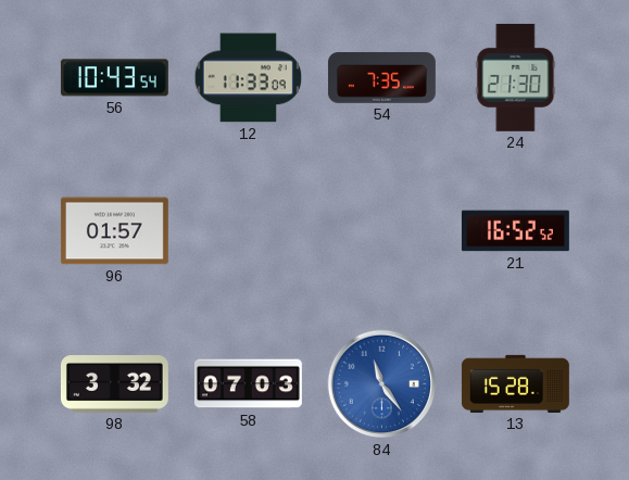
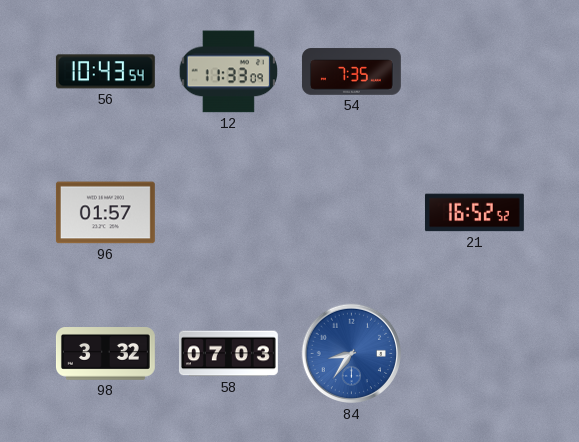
24: 21:30 -> none (516, 77)
84: 11:24 -> 8:36 (352, 354)
13: 15:28 -> none (515, 383)
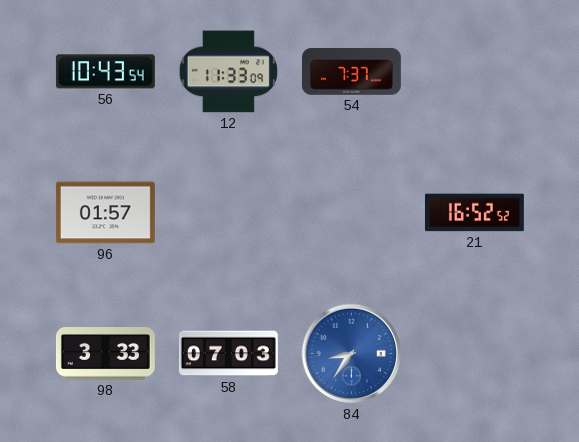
54: 7:35 -> 7:37 (351, 72)
98: 3:32 -> 3:33 (105, 354)
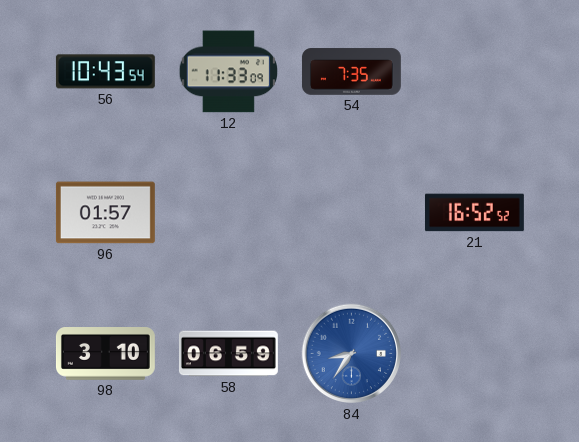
54: 7:37 -> 7:35 (351, 72)
98: 3:33 -> 3:10 (105, 354)
58: 07:03 -> 06:59 (228, 354)
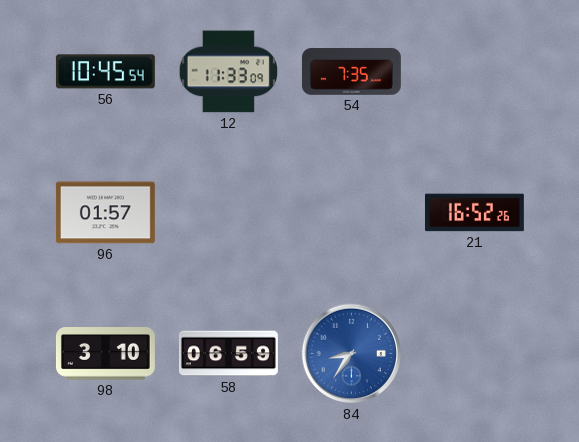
56: 10:43 -> 10:45 (105, 72)
21: 16:52:52 -> 16:52:26 (474, 213)
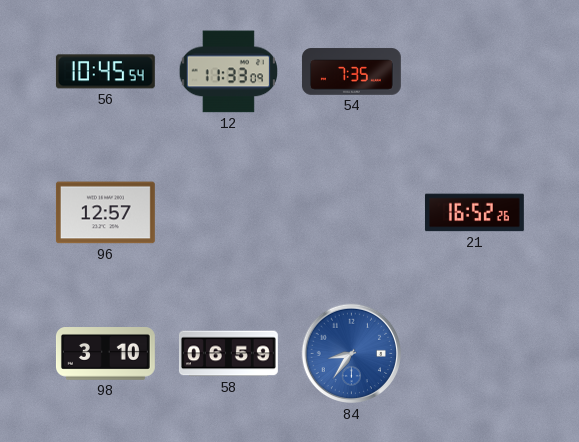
96: 01:57 -> 12:57 (105, 213)
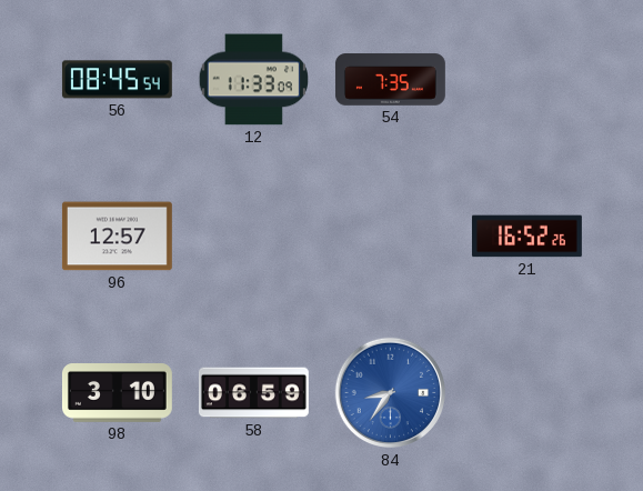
56: 10:45 -> 08:45 (117, 80)
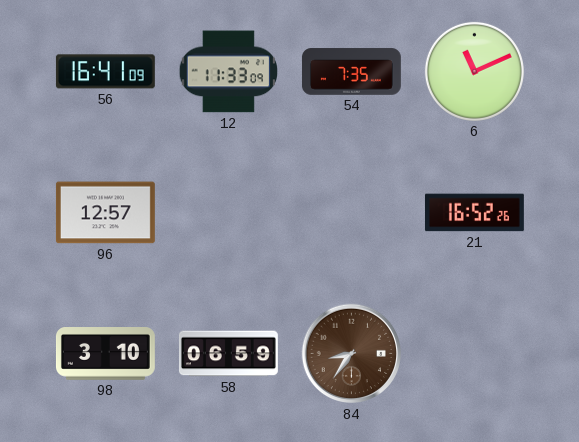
56: 08:45 -> 16:41 (105, 72)
6: none -> 11:11 (474, 71)
84 dial: blue -> brown (352, 354)
